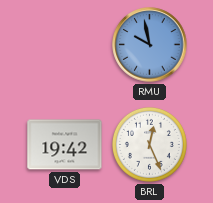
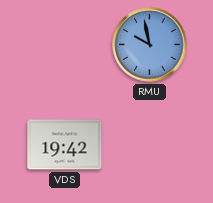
BRL: 12:26 -> none (149, 144)
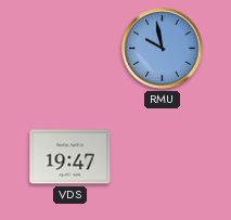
VDS: 19:42 -> 19:47 (70, 157)
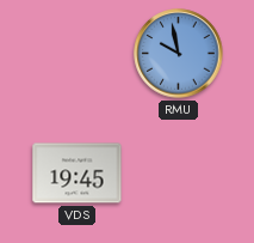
VDS: 19:47 -> 19:45 (78, 174)
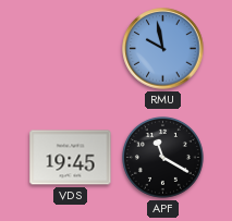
APF: none -> 11:20 (162, 157)
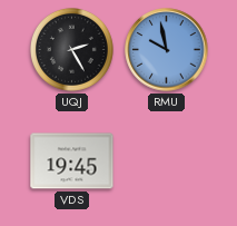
UQJ: none -> 2:25 (71, 49)
APF: 11:20 -> none (162, 157)
